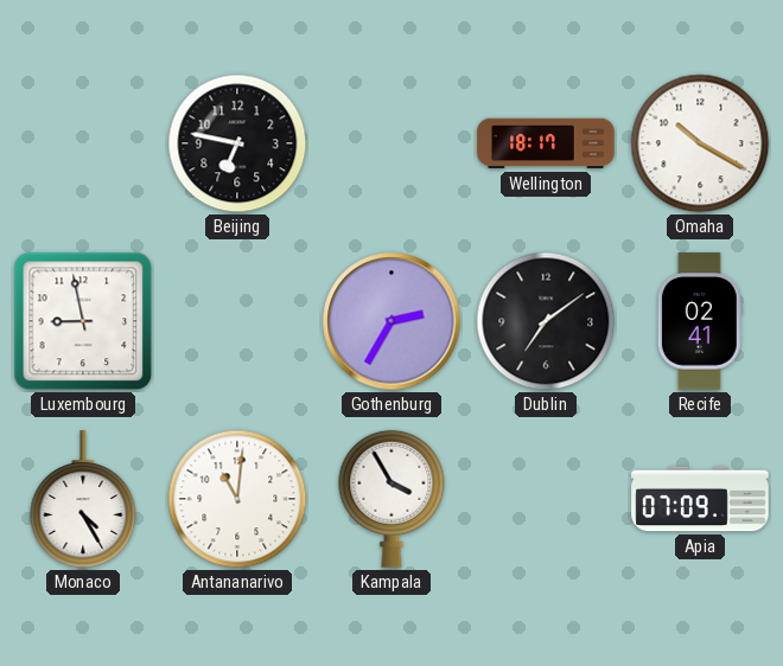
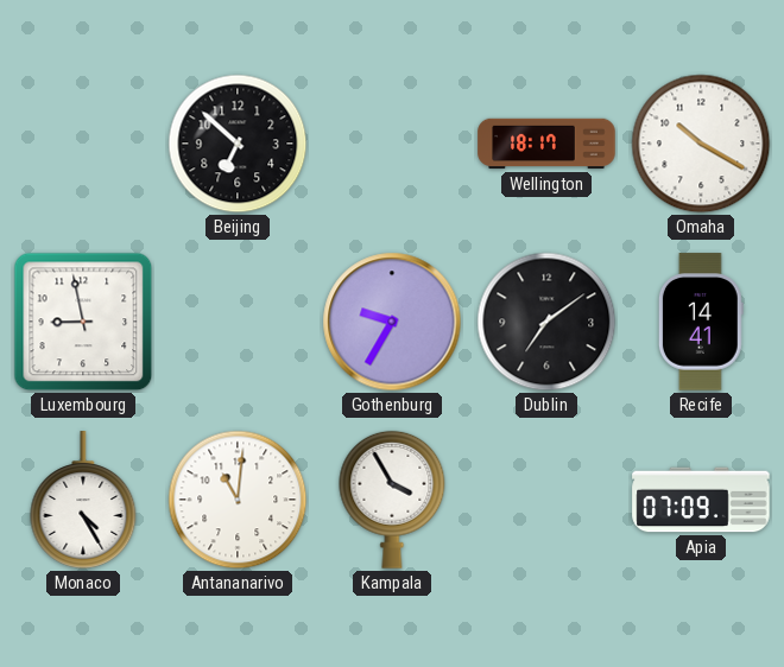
Beijing: 6:47 -> 6:52 (238, 144)
Gothenburg: 2:35 -> 9:35 (392, 322)
Recife: 02:41 -> 14:41 (701, 322)
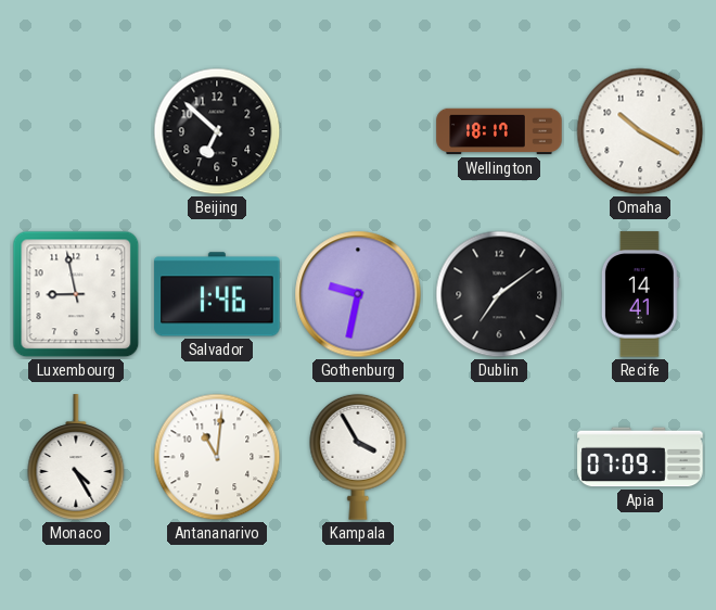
Salvador: none -> 1:46 (217, 294)
Gothenburg: 9:35 -> 9:32 (358, 294)
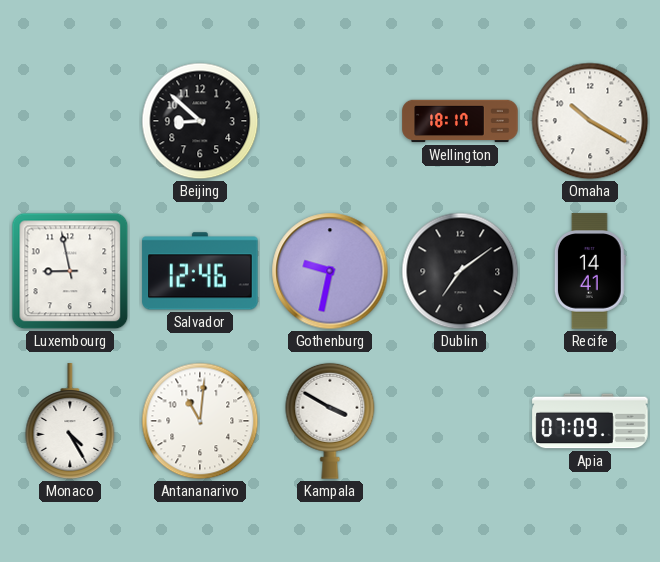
Beijing: 6:52 -> 8:52 (200, 121)
Salvador: 1:46 -> 12:46 (200, 271)
Kampala: 3:55 -> 3:50 (330, 421)
